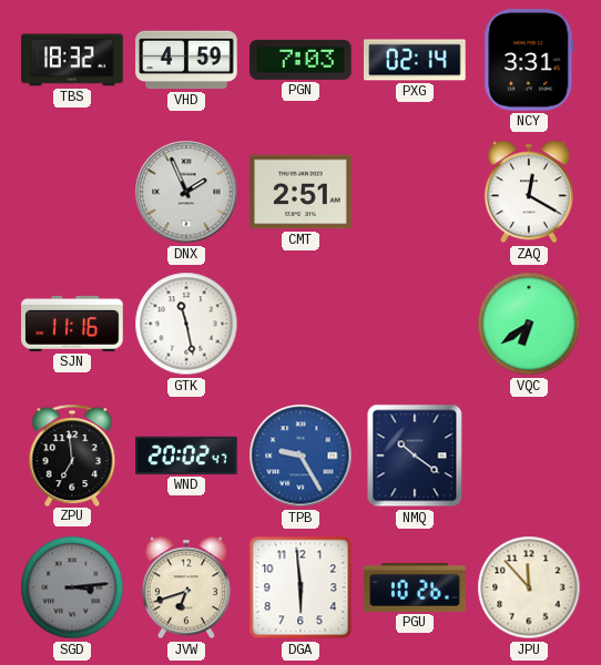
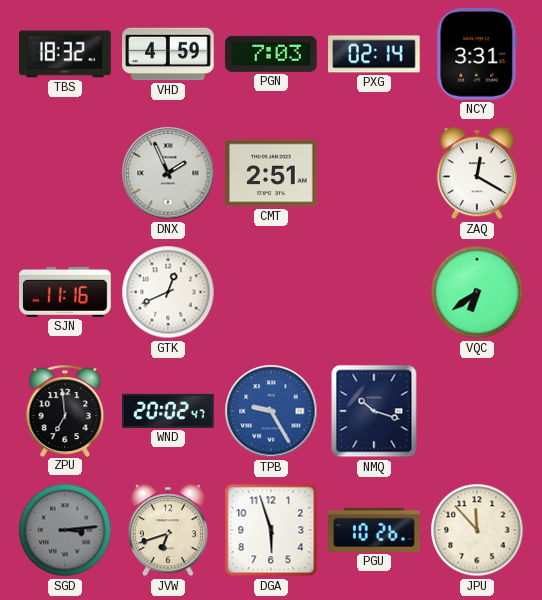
GTK: 11:28 -> 12:41 (168, 292)
NMQ: 10:21 -> 10:18 (374, 411)
DGA: 5:59 -> 5:57 (271, 530)
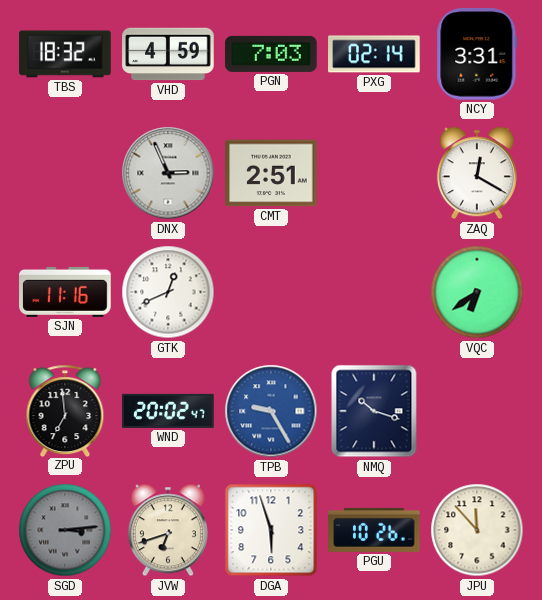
DNX: 1:56 -> 2:56 (168, 173)
